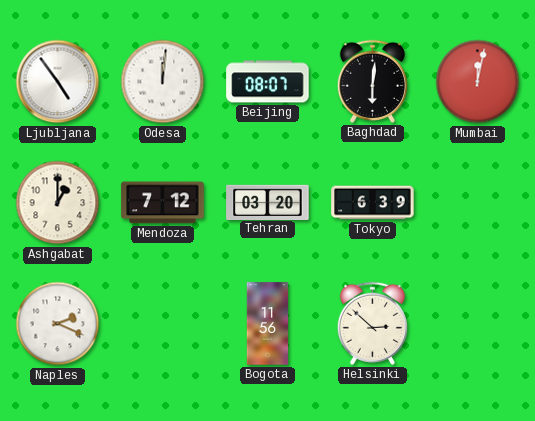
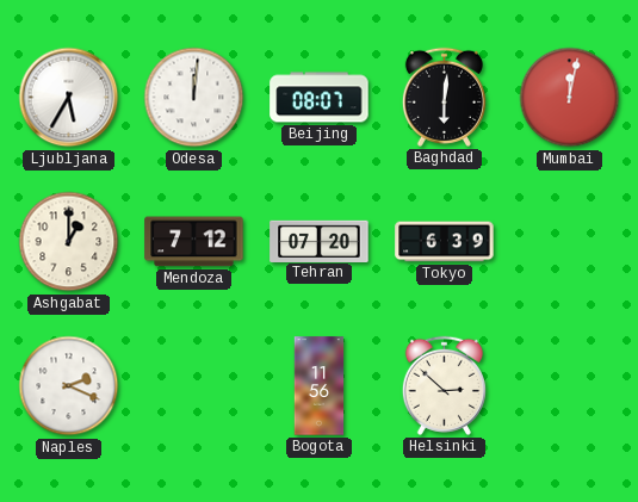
Ljubljana: 4:54 -> 5:35 (69, 98)
Tehran: 03:20 -> 07:20 (320, 241)
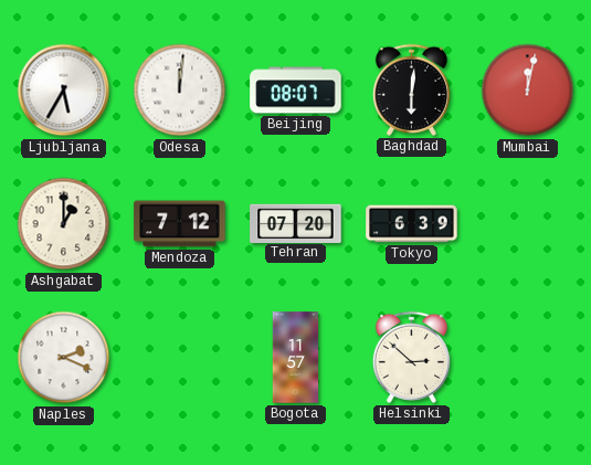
Bogota: 11:56 -> 11:57 (296, 358)
